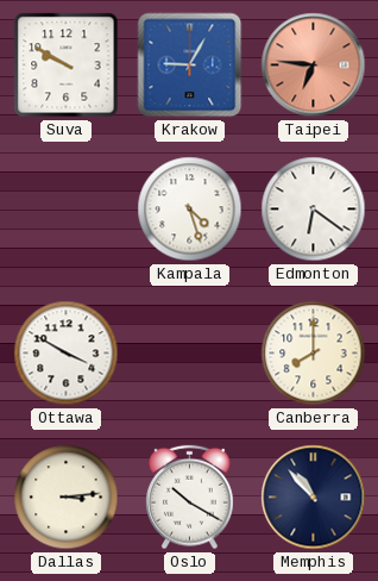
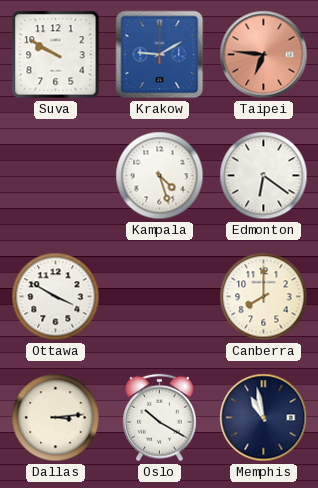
Krakow: 9:05 -> 9:10 (160, 55)
Memphis: 10:53 -> 10:58 (264, 418)
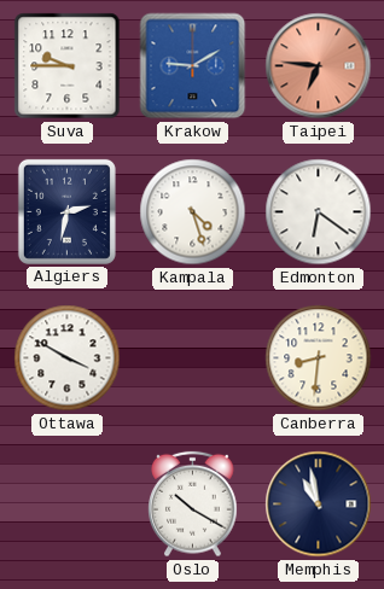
Suva: 9:50 -> 9:45 (68, 66)
Algiers: none -> 2:32 (66, 211)
Canberra: 8:00 -> 8:31 (319, 358)
Dallas: 3:14 -> none (56, 418)
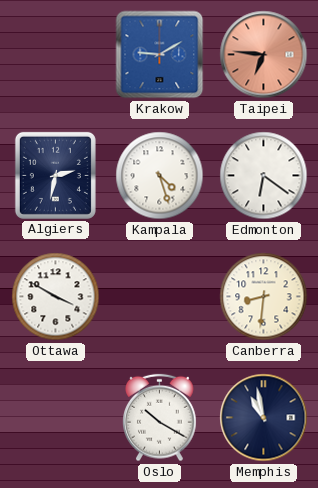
Suva: 9:45 -> none (68, 66)
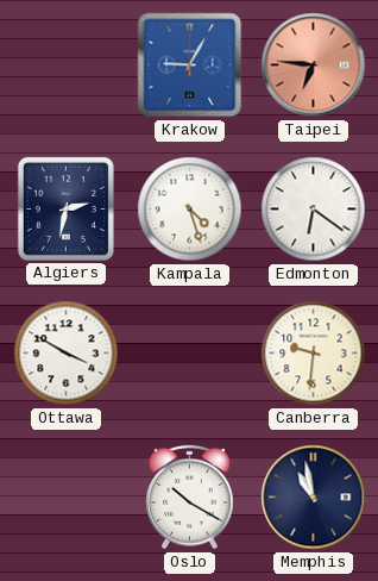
Krakow: 9:10 -> 9:05 (190, 65)
Canberra: 8:31 -> 9:31 (314, 354)
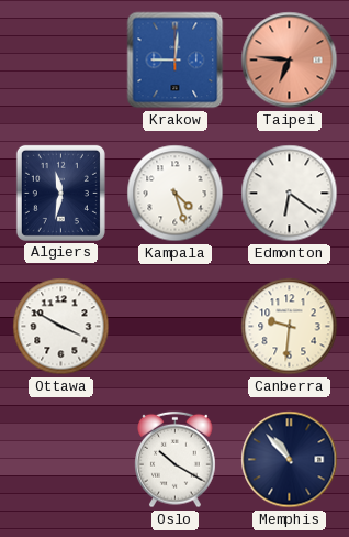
Krakow: 9:05 -> 9:01 (176, 61)
Algiers: 2:32 -> 11:32 (60, 193)
Memphis: 10:58 -> 10:53 (290, 460)
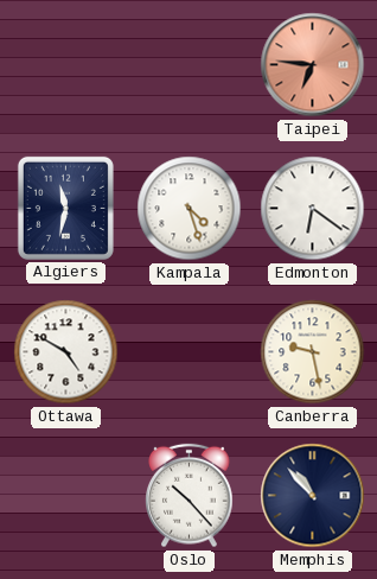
Krakow: 9:01 -> none (176, 61)
Ottawa: 3:50 -> 4:50 (66, 352)
Canberra: 9:31 -> 9:28 (313, 352)
Oslo: 10:20 -> 10:23 (190, 496)
